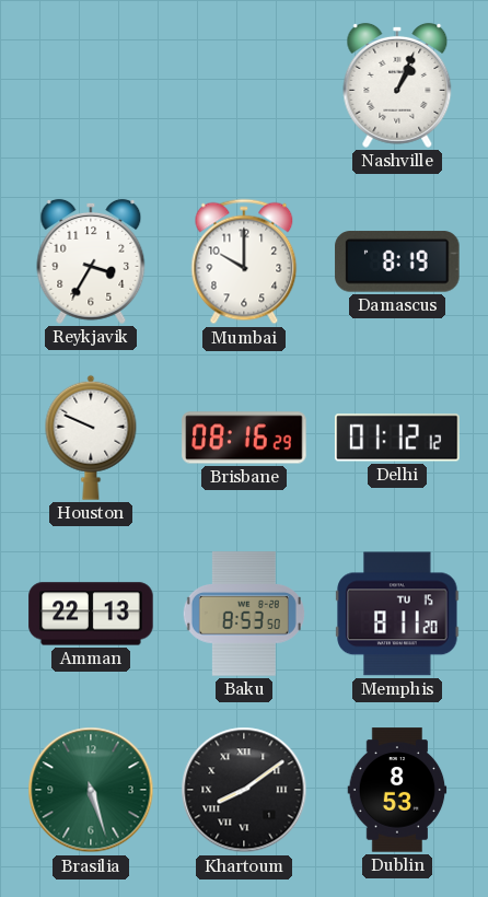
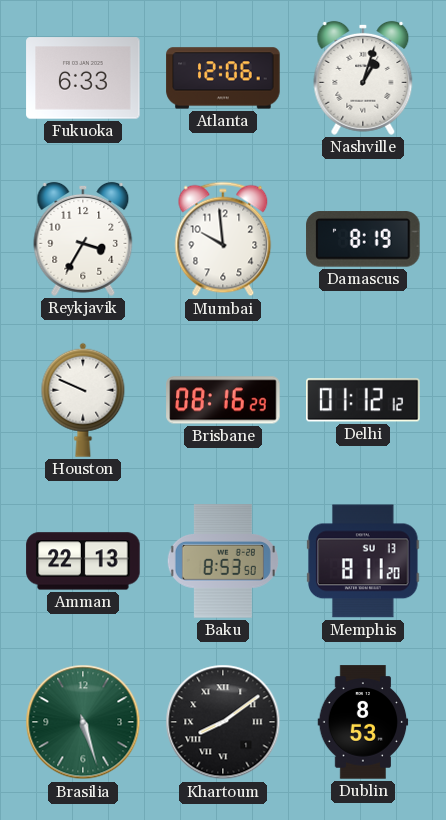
Fukuoka: none -> 6:33 (83, 78)
Atlanta: none -> 12:06 (223, 78)
Nashville: 1:04 -> 1:03 (363, 78)
Mumbai: 10:00 -> 9:59 (223, 239)
Memphis date: TU 15 -> SU 13 (363, 561)
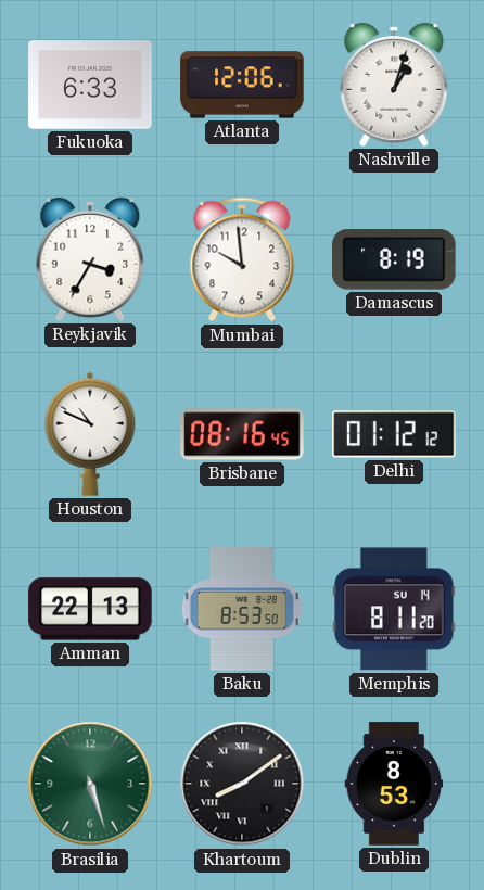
Houston: 9:49 -> 10:49 (90, 434)
Brisbane: 08:16:29 -> 08:16:45 (242, 434)
Memphis date: SU 13 -> SU 14 (394, 609)
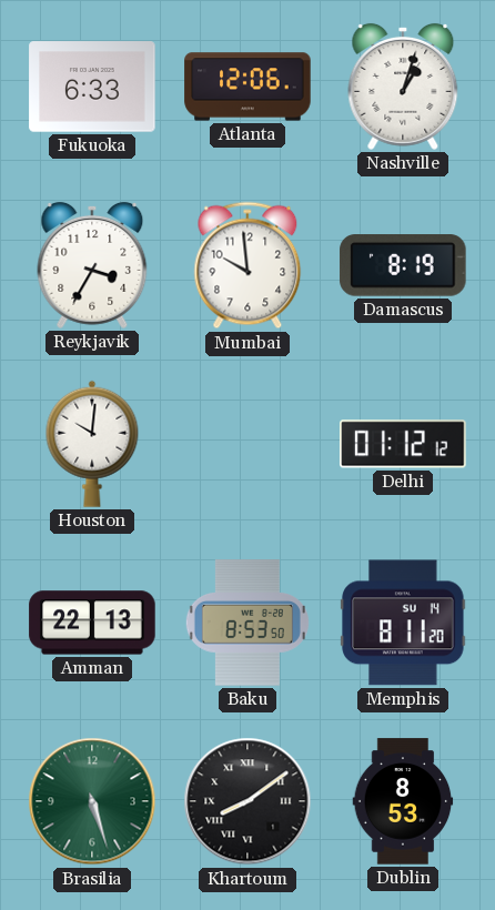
Houston: 10:49 -> 10:01 (92, 444)
Brisbane: 08:16 -> none (242, 434)
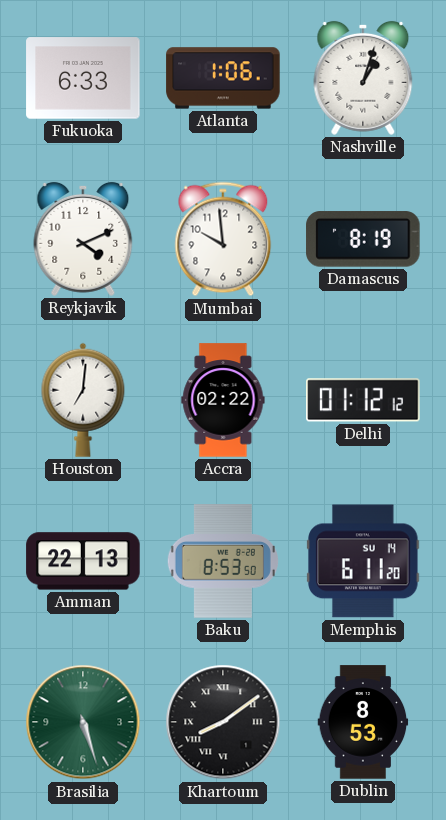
Atlanta: 12:06 -> 1:06 (223, 78)
Reykjavik: 3:35 -> 4:11 (83, 239)
Houston: 10:01 -> 7:01 (83, 400)
Accra: none -> 02:22 (223, 400)
Memphis: 8:11 -> 6:11 (363, 561)
